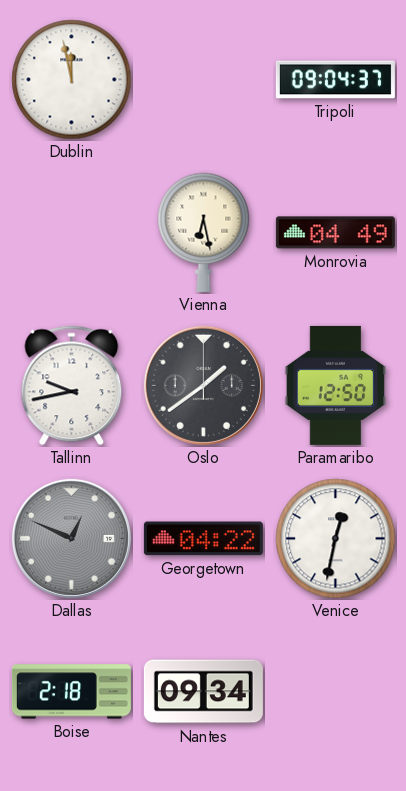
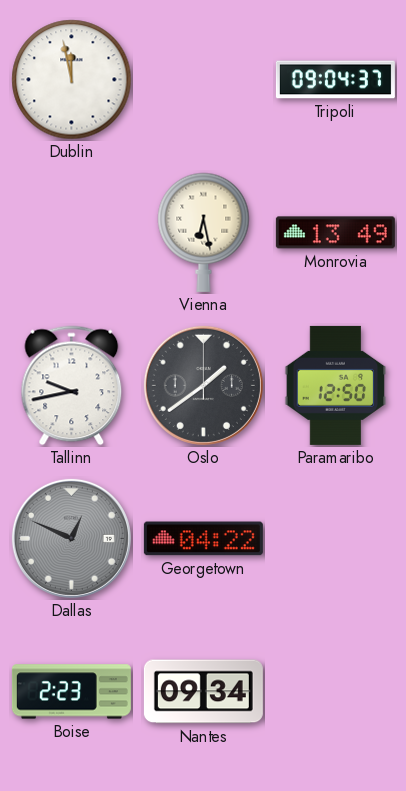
Monrovia: 04:49 -> 13:49 (335, 233)
Venice: 12:32 -> none (336, 539)
Boise: 2:18 -> 2:23 (71, 692)
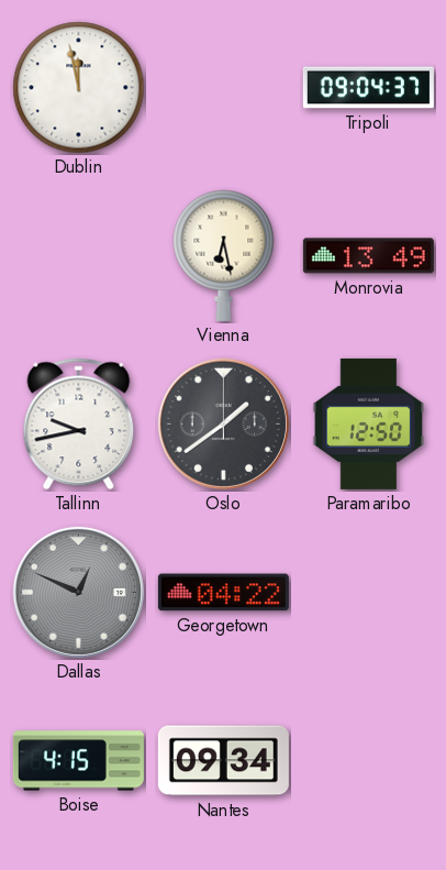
Boise: 2:23 -> 4:15 (78, 761)
